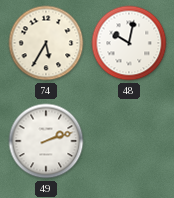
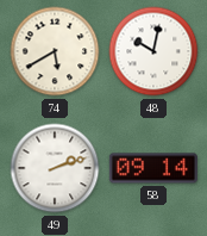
74: 5:35 -> 5:40 (55, 51)
58: none -> 09:14 (153, 168)
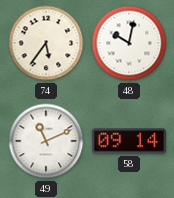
74: 5:40 -> 5:36 (46, 43)
49: 2:12 -> 11:11 (46, 141)
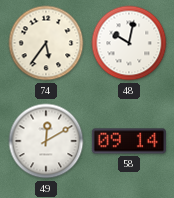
49: 11:11 -> 12:10 (46, 141)
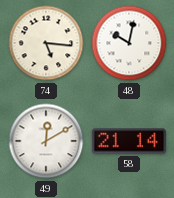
74: 5:36 -> 5:16 (46, 43)
58: 09:14 -> 21:14 (129, 141)
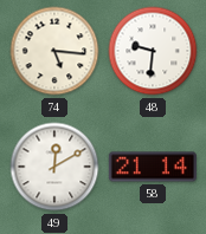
48: 10:02 -> 9:31 (153, 51)
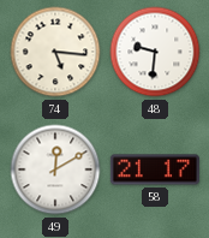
58: 21:14 -> 21:17 (155, 169)
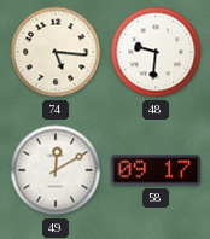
58: 21:17 -> 09:17 (156, 170)
